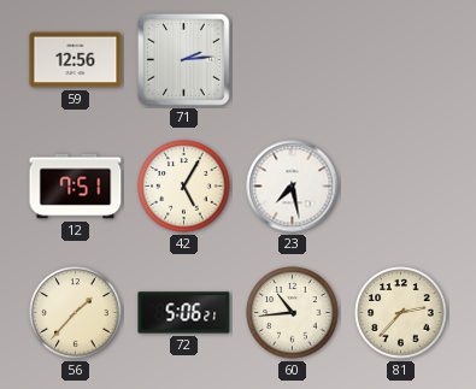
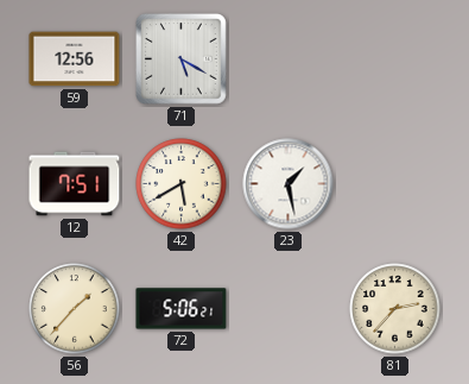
71: 2:14 -> 5:20 (182, 59)
42: 5:05 -> 5:40 (182, 184)
23: 7:28 -> 1:28 (289, 184)
60: 10:44 -> none (293, 313)
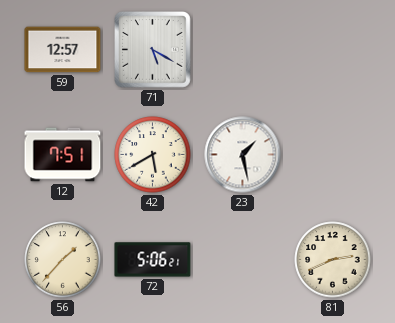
59: 12:56 -> 12:57 (63, 50)
81: 2:37 -> 2:41 (333, 260)
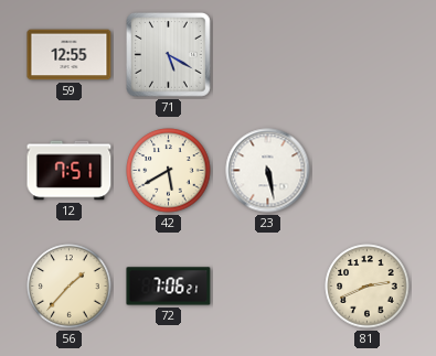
59: 12:57 -> 12:55 (70, 55)
23: 1:28 -> 5:28 (268, 171)
72: 5:06 -> 7:06 (169, 287)
